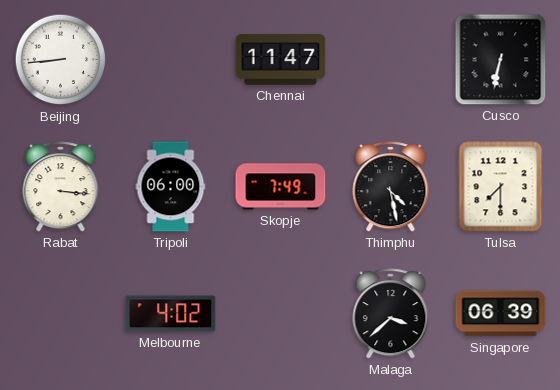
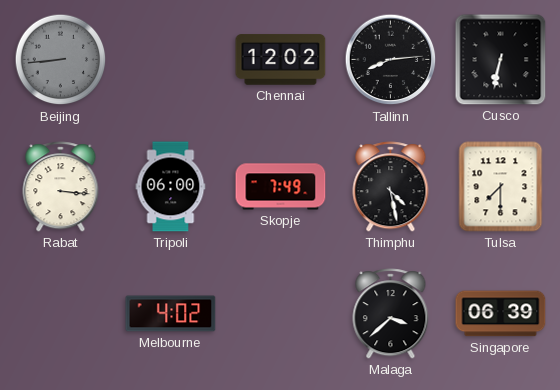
Beijing dial: white -> grey (61, 60)
Chennai: 11:47 -> 12:02 (281, 60)
Tallinn: none -> 8:14 (391, 60)
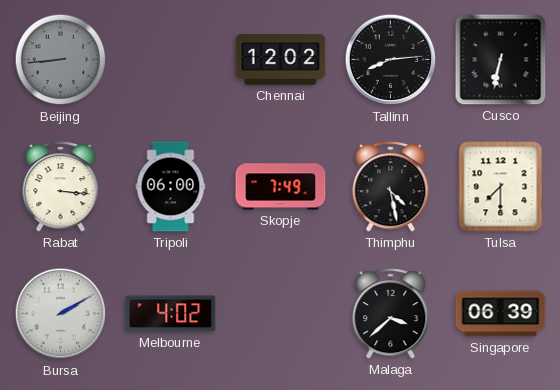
Bursa: none -> 2:10 (61, 314)
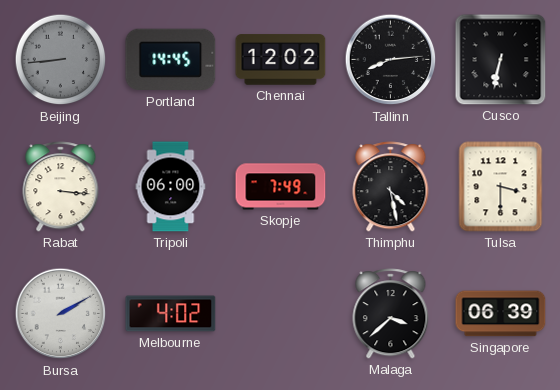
Portland: none -> 14:45 (171, 60)
Tulsa: 7:30 -> 3:30 (501, 187)
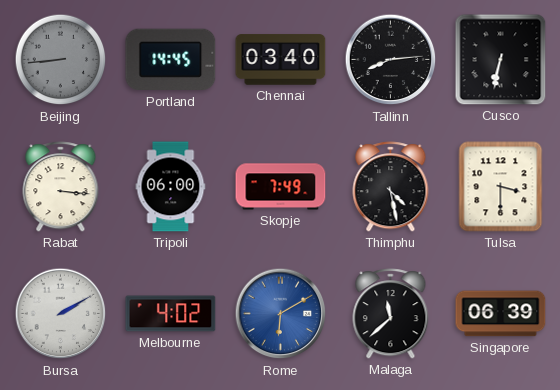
Chennai: 12:02 -> 03:40 (281, 60)
Rome: none -> 6:10 (281, 314)
Malaga: 3:38 -> 11:38 (391, 314)
